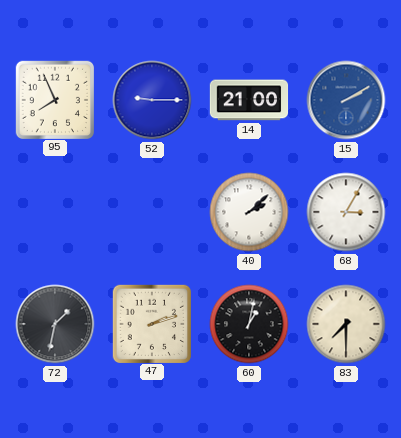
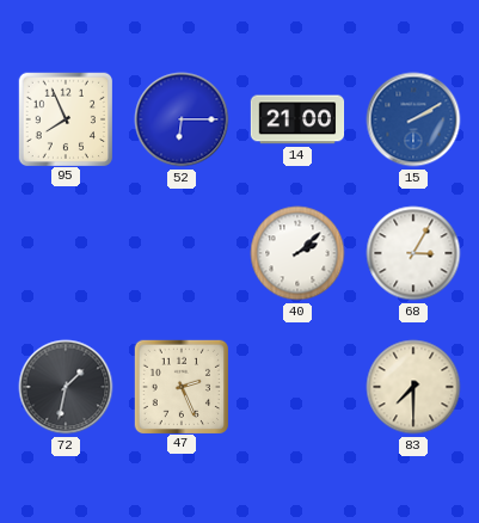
52: 9:15 -> 6:15 (182, 119)
47: 2:12 -> 2:26 (180, 386)
60: 1:02 -> none (249, 324)
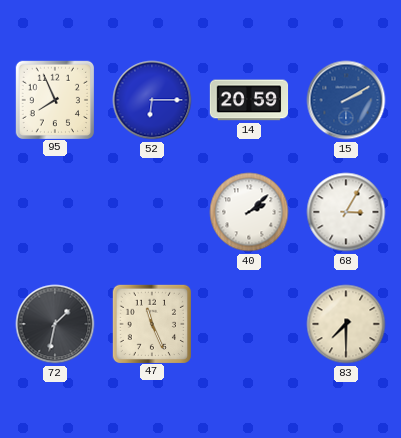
14: 21:00 -> 20:59 (249, 100)
47: 2:26 -> 11:26 (151, 323)
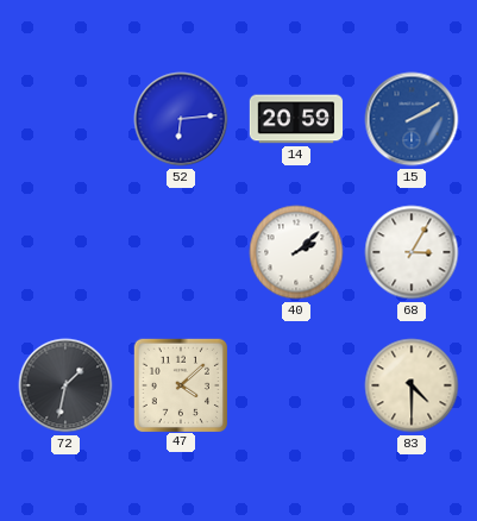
95: 7:56 -> none (54, 99)
52: 6:15 -> 6:14 (181, 119)
47: 11:26 -> 4:08 (180, 384)
83: 7:30 -> 4:30 (412, 385)
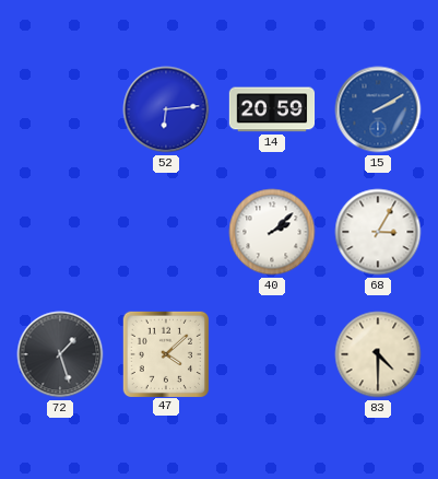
72: 1:32 -> 1:27 (60, 354)
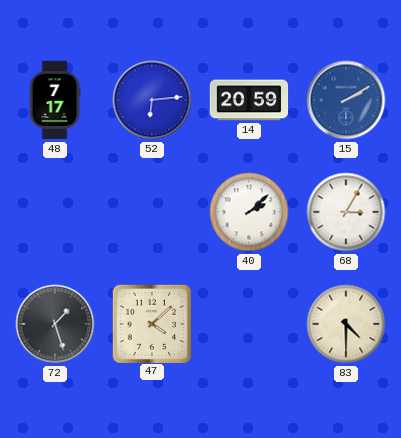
48: none -> 7:17 (55, 100)
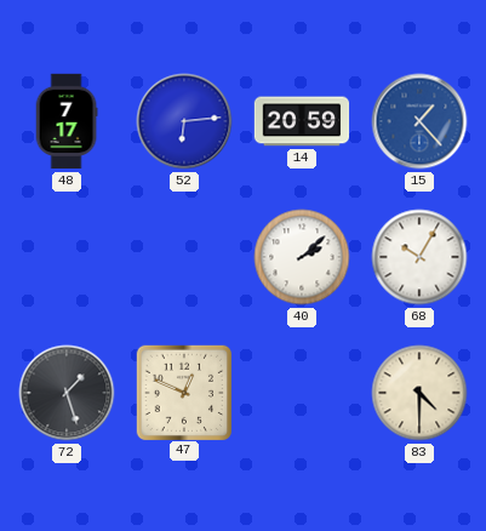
15: 2:10 -> 1:23 (419, 121)
68: 3:05 -> 10:05 (419, 257)
47: 4:08 -> 12:49 (183, 392)
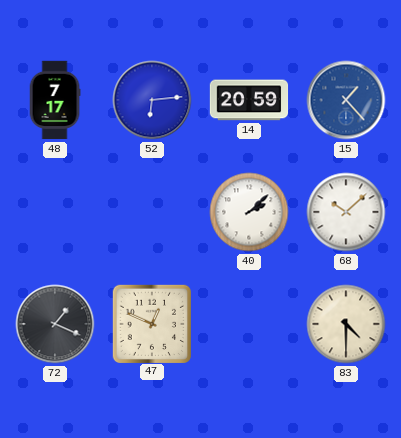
68: 10:05 -> 10:08 (346, 212)
72: 1:27 -> 1:19 (55, 324)
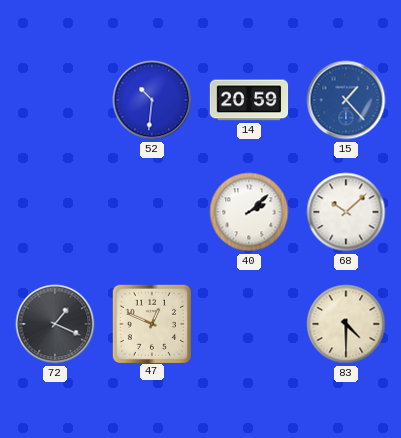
48: 7:17 -> none (55, 100)
52: 6:14 -> 10:31 (152, 100)
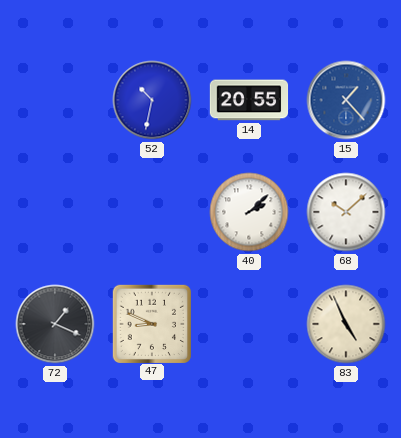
52: 10:31 -> 10:32 (152, 100)
14: 20:59 -> 20:55 (249, 100)
47: 12:49 -> 8:49 (151, 323)
83: 4:30 -> 4:56 (346, 324)
